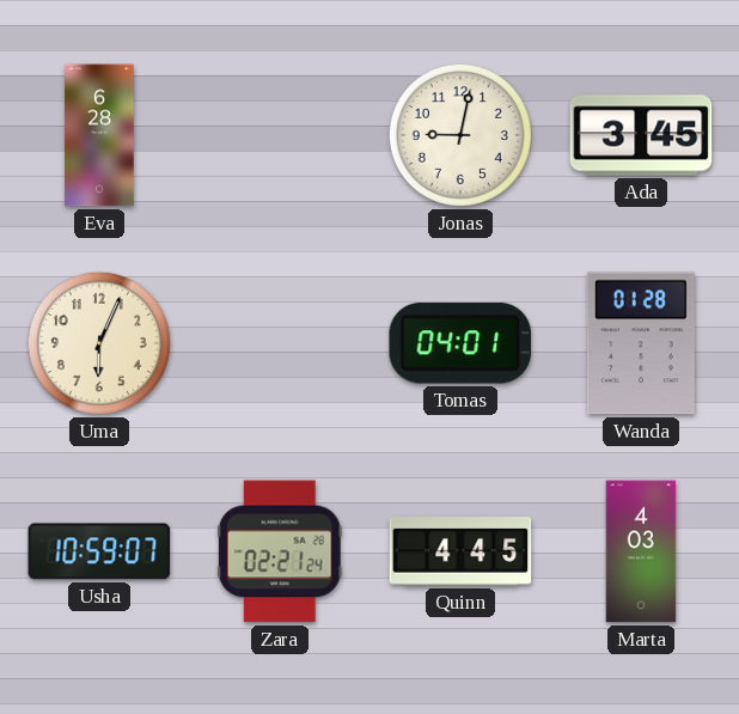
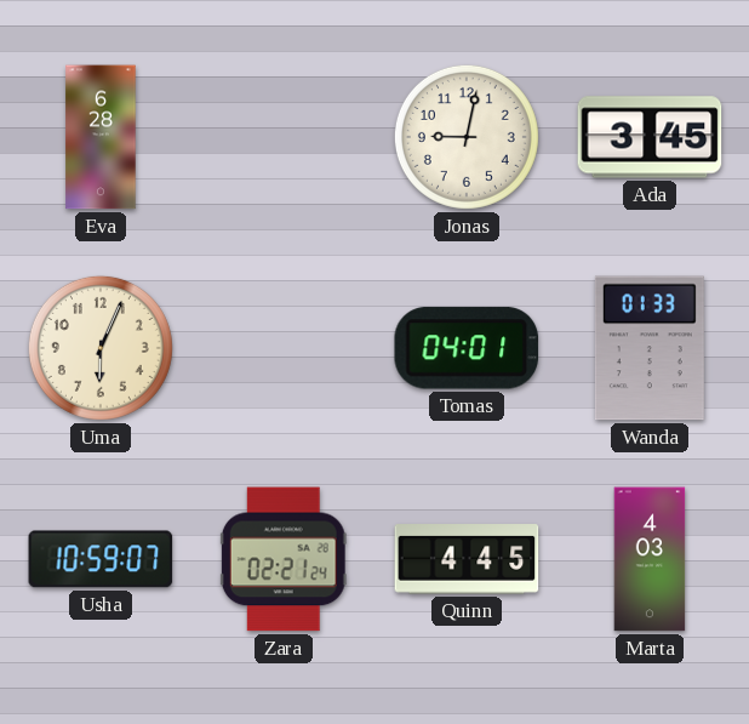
Wanda: 01:28 -> 01:33 (650, 348)
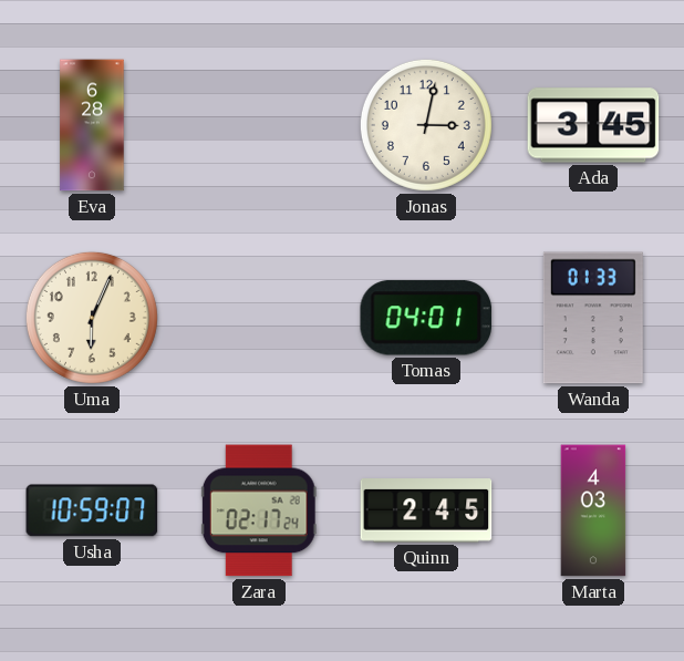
Jonas: 9:02 -> 3:02 (426, 125)
Zara: 02:21 -> 02:17 (259, 510)
Quinn: 4:45 -> 2:45 (426, 510)
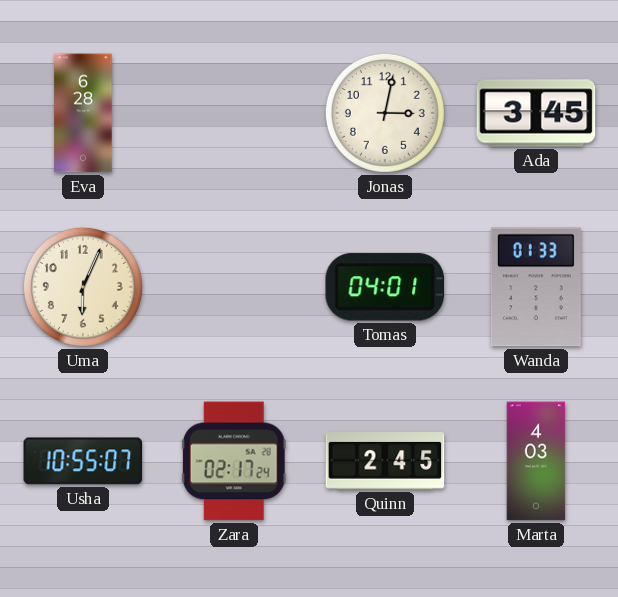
Usha: 10:59 -> 10:55 (83, 461)
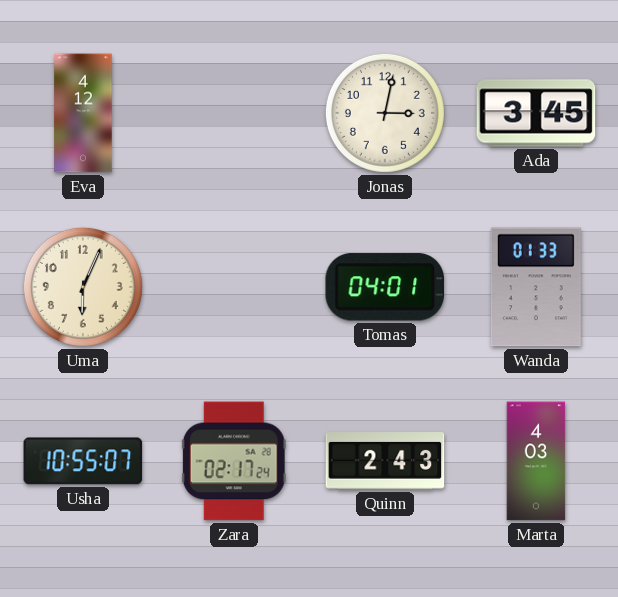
Eva: 6:28 -> 4:12 (83, 113)
Quinn: 2:45 -> 2:43 (385, 461)
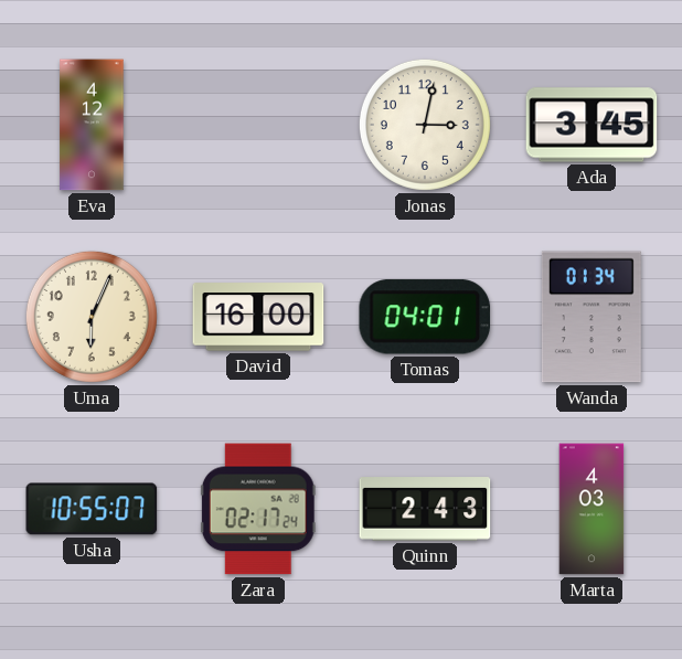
David: none -> 16:00 (258, 317)
Wanda: 01:33 -> 01:34 (592, 317)
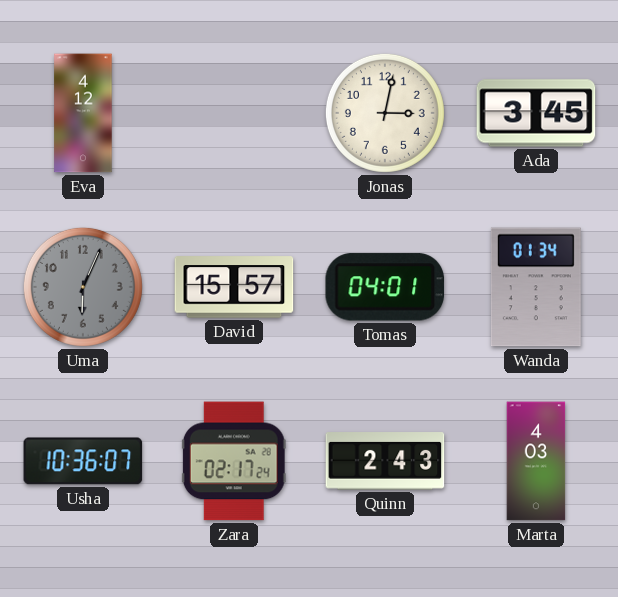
Uma dial: cream -> grey (83, 287)
David: 16:00 -> 15:57 (234, 287)
Usha: 10:55 -> 10:36 (83, 461)
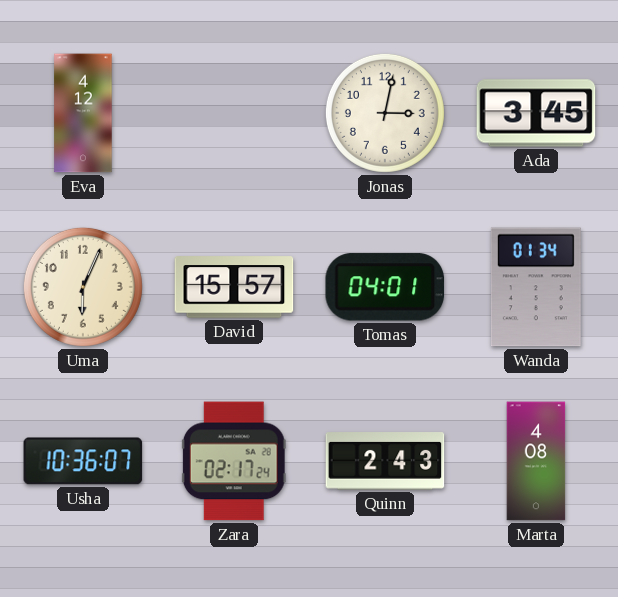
Uma dial: grey -> cream (83, 287)
Marta: 4:03 -> 4:08 (536, 461)
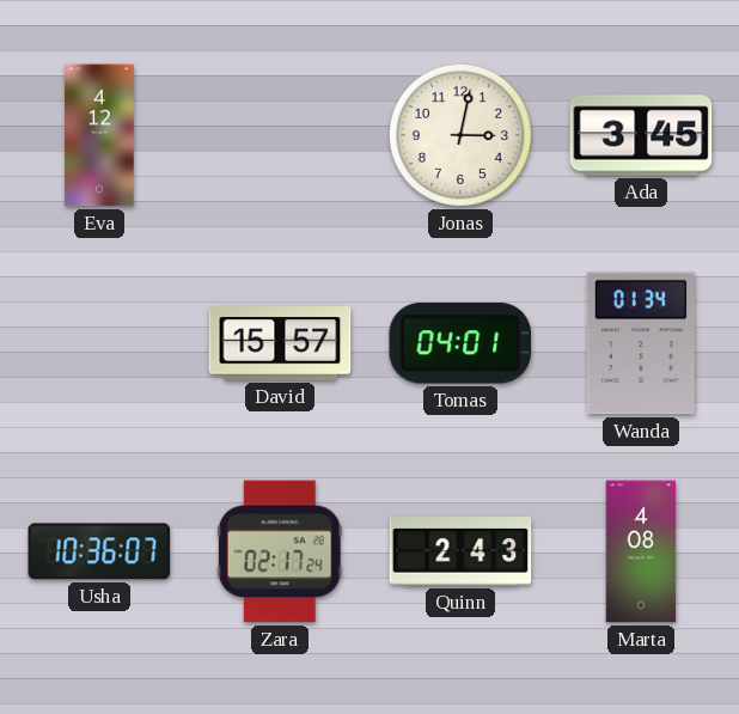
Uma: 6:04 -> none (83, 287)
